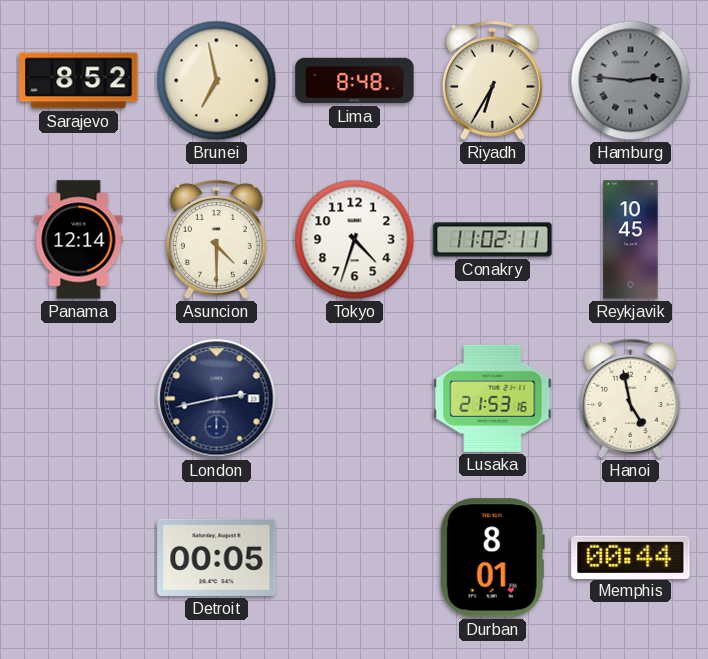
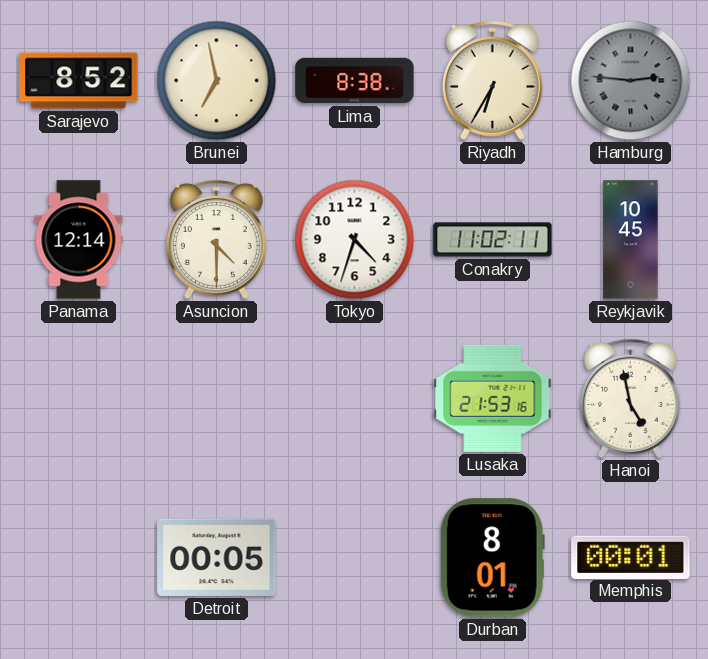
Lima: 8:48 -> 8:38 (355, 81)
London: 2:43 -> none (217, 399)
Memphis: 00:44 -> 00:01 (631, 557)
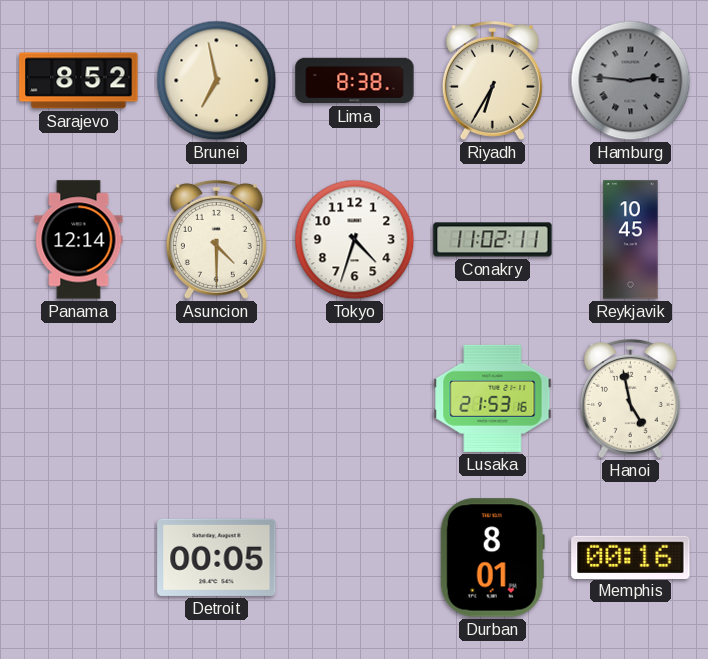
Memphis: 00:01 -> 00:16 (631, 557)
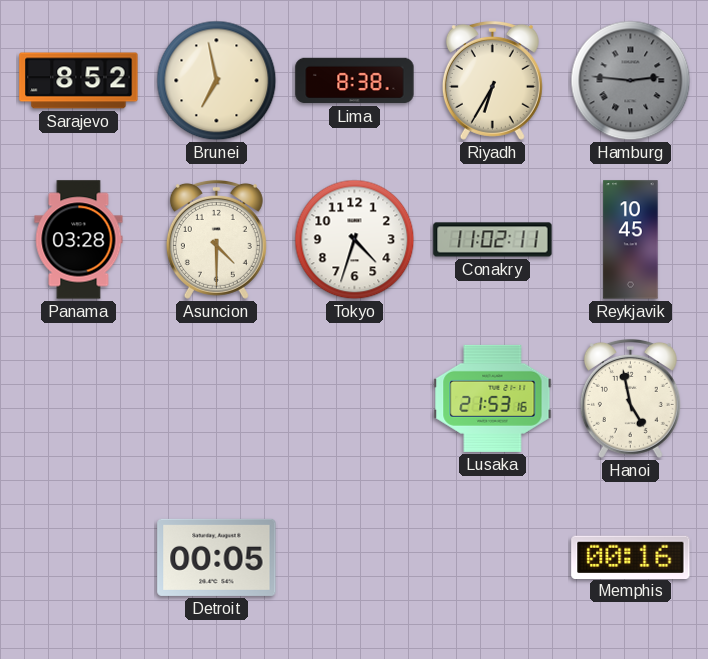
Panama: 12:14 -> 03:28 (79, 240)
Durban: 8:01 -> none (492, 558)
